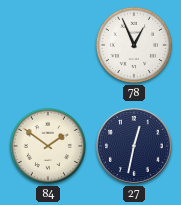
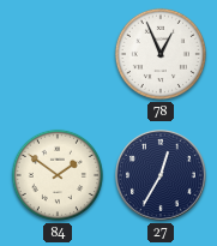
27: 12:32 -> 12:35 (162, 176)
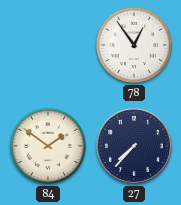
78: 12:56 -> 12:54 (134, 45)
27: 12:35 -> 7:37 (135, 147)
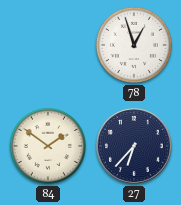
78: 12:54 -> 12:57 (134, 45)
27: 7:37 -> 6:37 (135, 147)
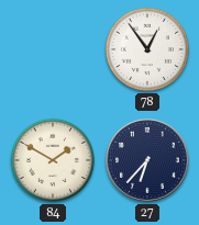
78: 12:57 -> 12:54 (147, 49)
84: 1:51 -> 1:50 (53, 160)
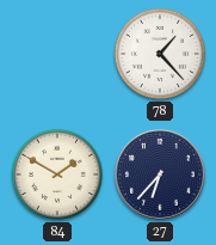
78: 12:54 -> 1:23 (160, 54)
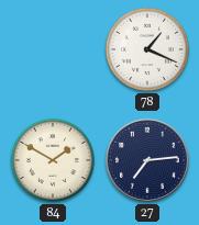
78: 1:23 -> 1:19 (147, 49)
27: 6:37 -> 7:14 (148, 161)
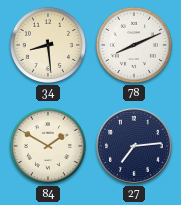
34: none -> 8:29 (48, 45)
78: 1:19 -> 8:11 (134, 45)
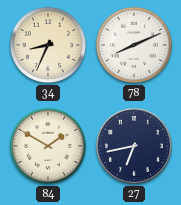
34: 8:29 -> 8:34 (48, 45)
27: 7:14 -> 6:43 (135, 147)
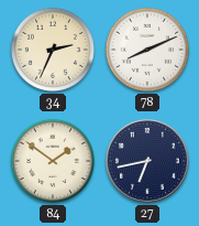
34: 8:34 -> 2:34 (53, 50)
84: 1:50 -> 1:51 (53, 161)
